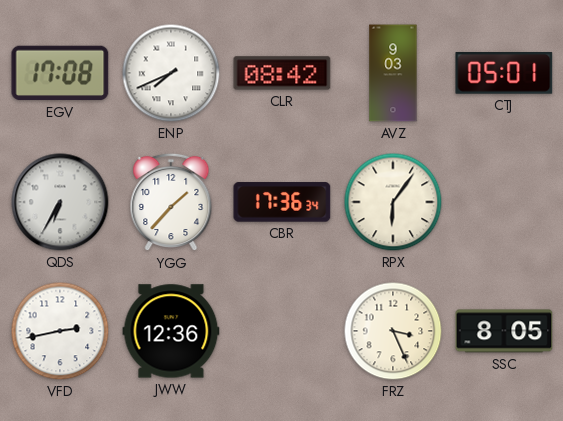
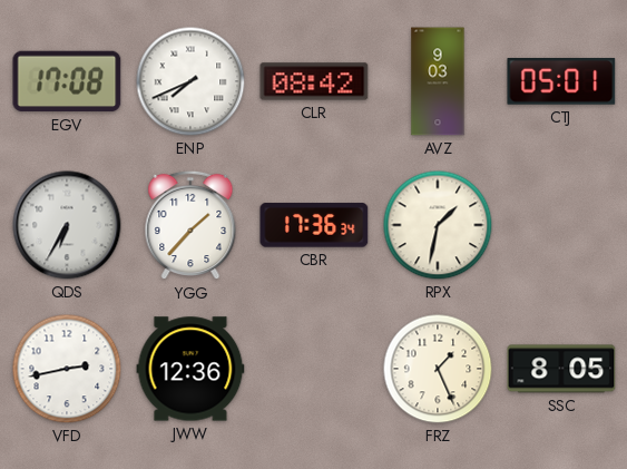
RPX: 6:06 -> 1:32 (438, 225)
FRZ: 3:26 -> 1:26 (438, 369)
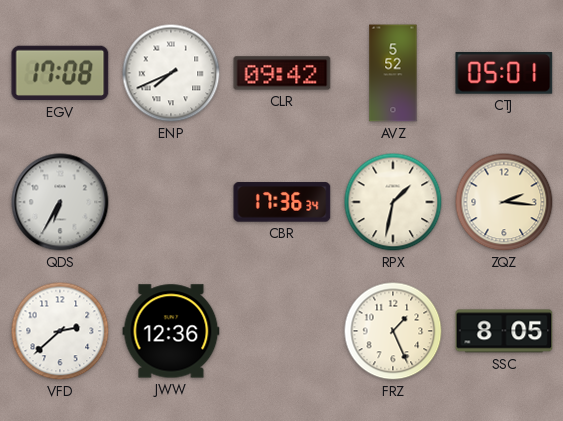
CLR: 08:42 -> 09:42 (282, 73)
AVZ: 9:03 -> 5:52 (393, 73)
YGG: 1:37 -> none (190, 225)
ZQZ: none -> 2:16 (504, 202)
VFD: 2:43 -> 2:38 (60, 331)
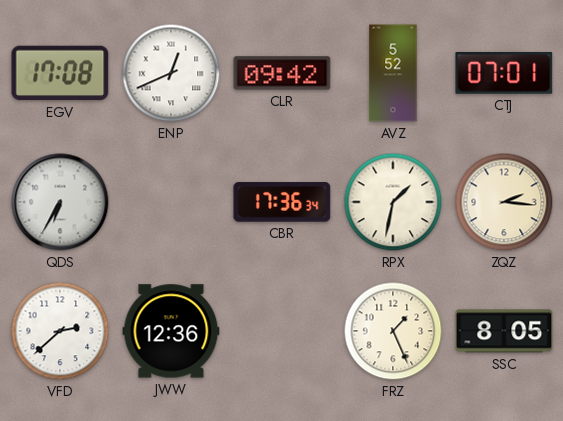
ENP: 7:41 -> 12:41 (171, 73)
CTJ: 05:01 -> 07:01 (504, 74)
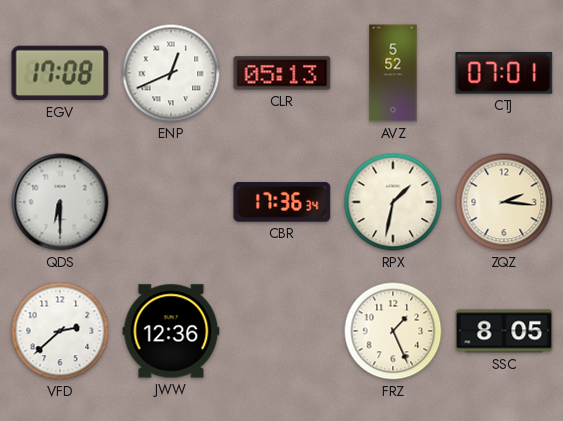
CLR: 09:42 -> 05:13 (282, 73)
QDS: 6:35 -> 6:30 (60, 202)
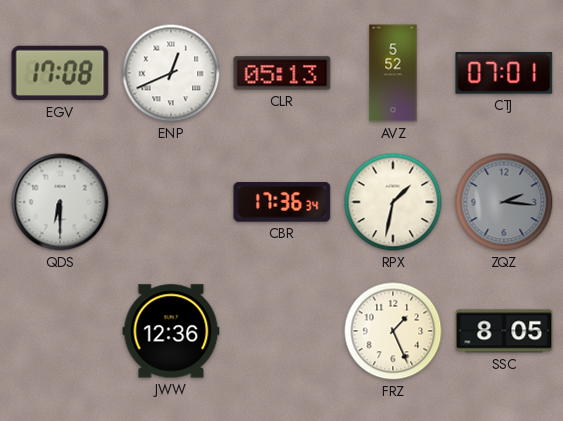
ZQZ dial: cream -> grey (504, 202)
VFD: 2:38 -> none (60, 331)
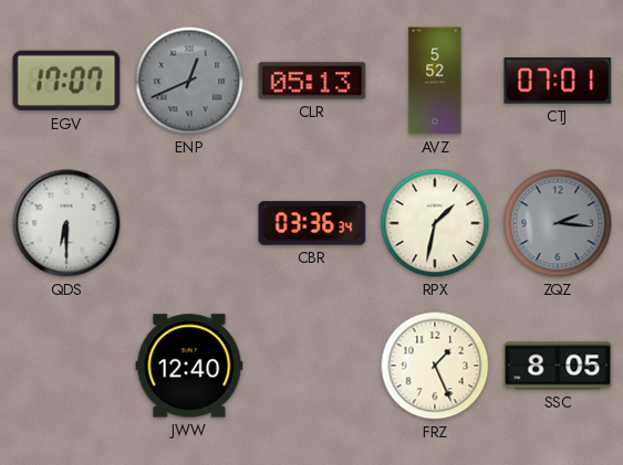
EGV: 17:08 -> 17:07 (66, 81)
ENP dial: white -> grey (189, 81)
CBR: 17:36 -> 03:36 (312, 223)
JWW: 12:36 -> 12:40 (189, 366)
